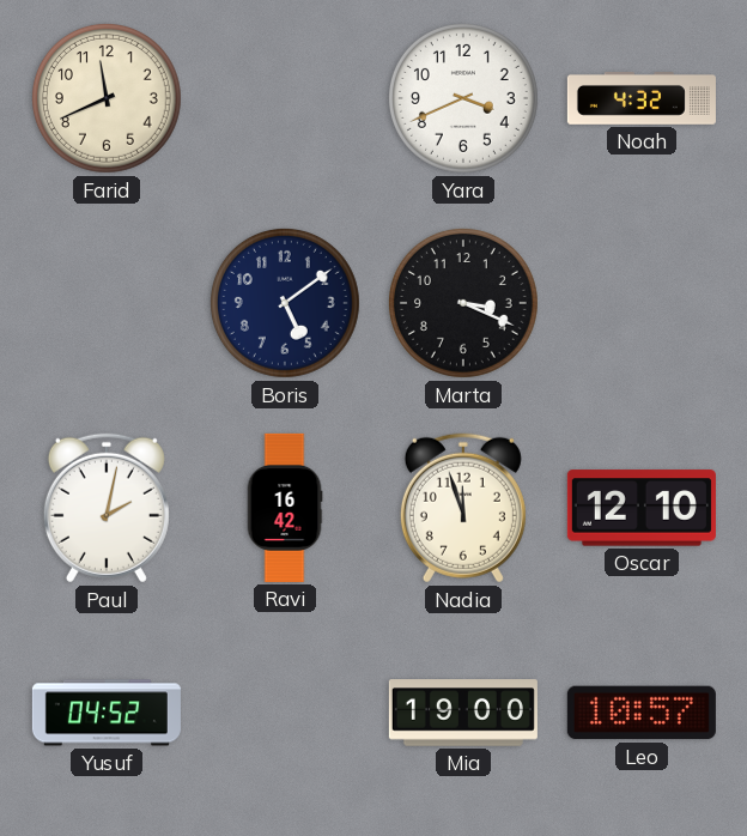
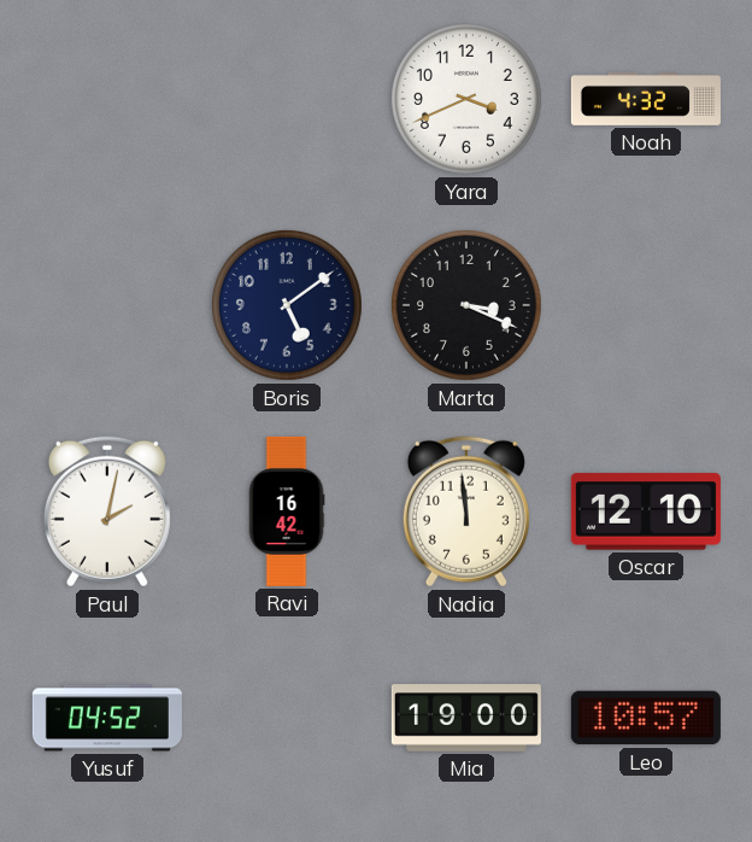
Farid: 11:41 -> none (107, 98)
Nadia: 11:57 -> 11:59 (466, 511)
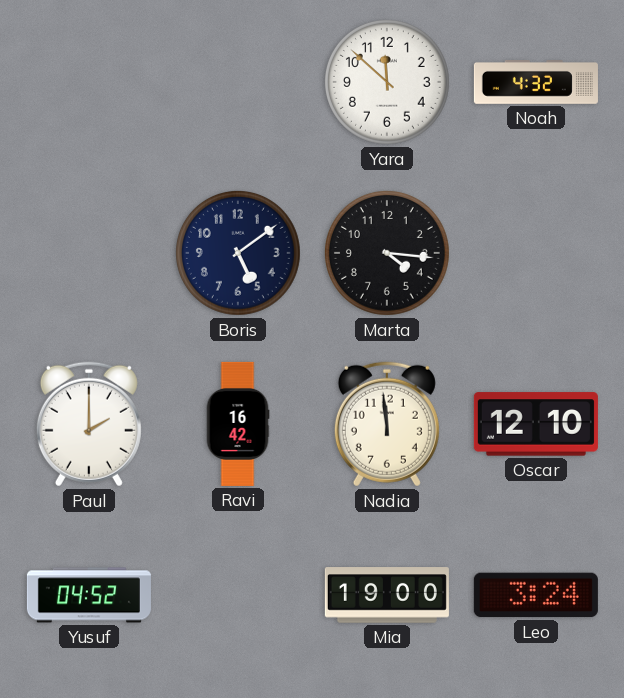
Yara: 3:41 -> 11:52 (387, 82)
Marta: 3:19 -> 4:16 (387, 253)
Paul: 2:02 -> 2:00 (89, 424)
Leo: 10:57 -> 3:24 (536, 595)
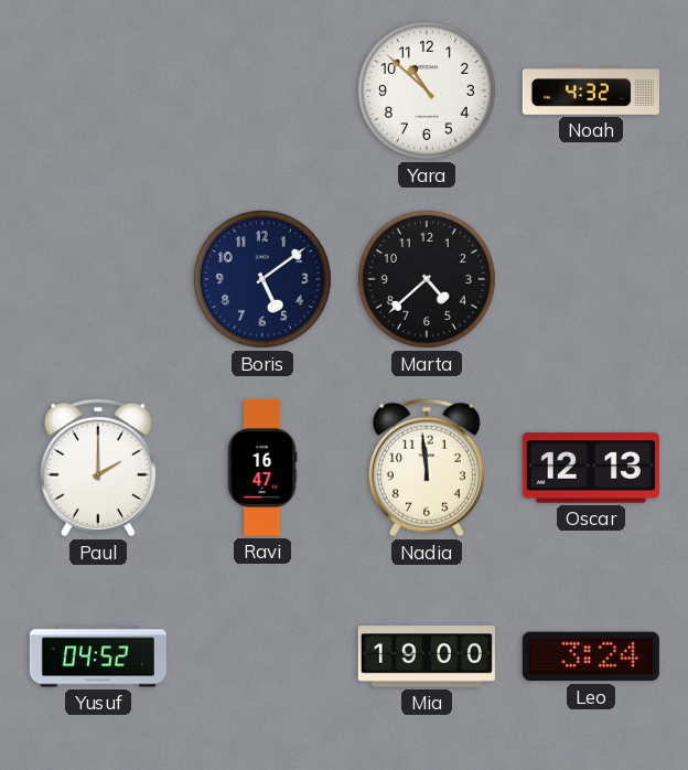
Yara: 11:52 -> 10:52 (427, 90)
Marta: 4:16 -> 4:38 (427, 279)
Ravi: 16:42 -> 16:47 (262, 468)
Oscar: 12:10 -> 12:13 (591, 468)
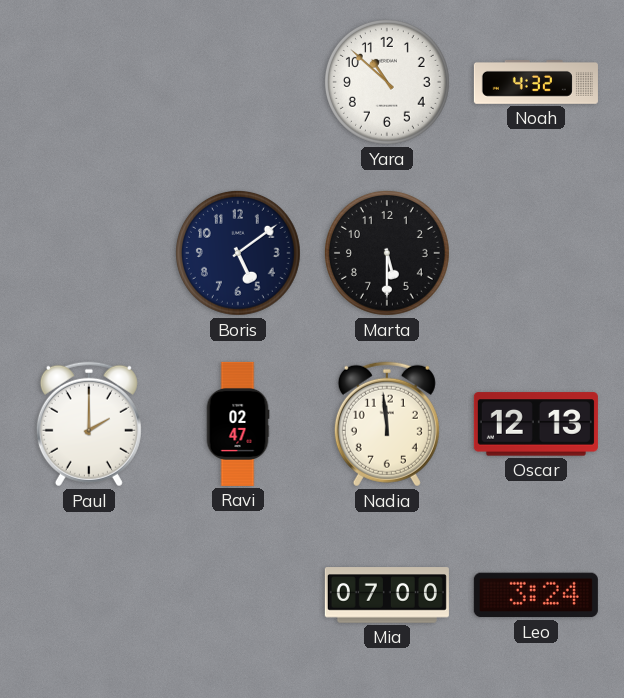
Marta: 4:38 -> 5:30 (387, 253)
Ravi: 16:47 -> 02:47 (238, 424)
Yusuf: 04:52 -> none (98, 656)
Mia: 19:00 -> 07:00 (387, 595)
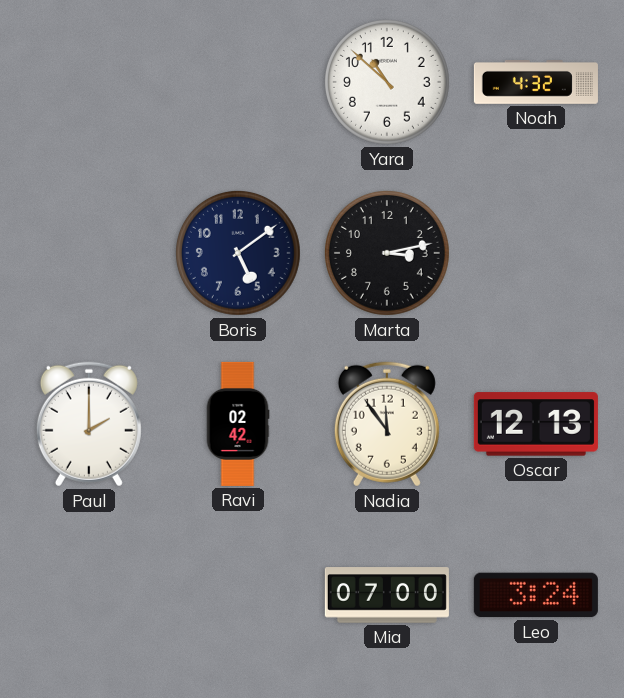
Marta: 5:30 -> 3:13 (387, 253)
Ravi: 02:47 -> 02:42 (238, 424)
Nadia: 11:59 -> 11:54 (387, 424)
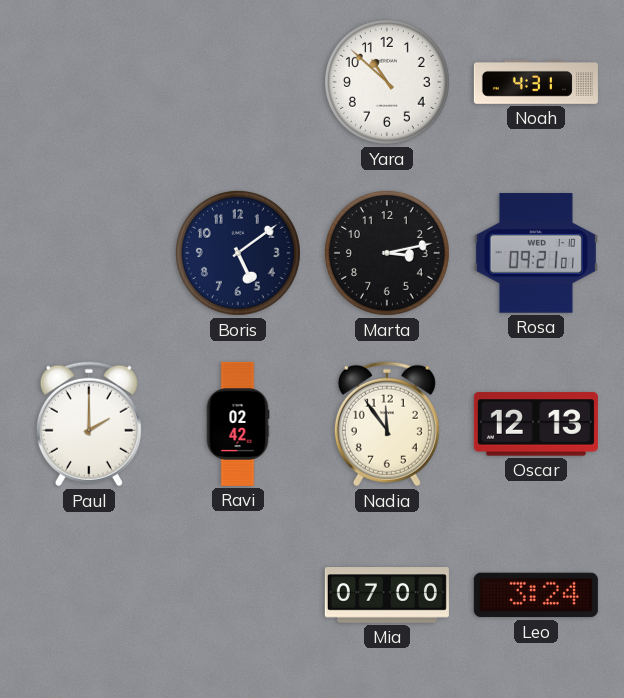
Noah: 4:32 -> 4:31 (536, 83)
Rosa: none -> 09:21 (536, 253)
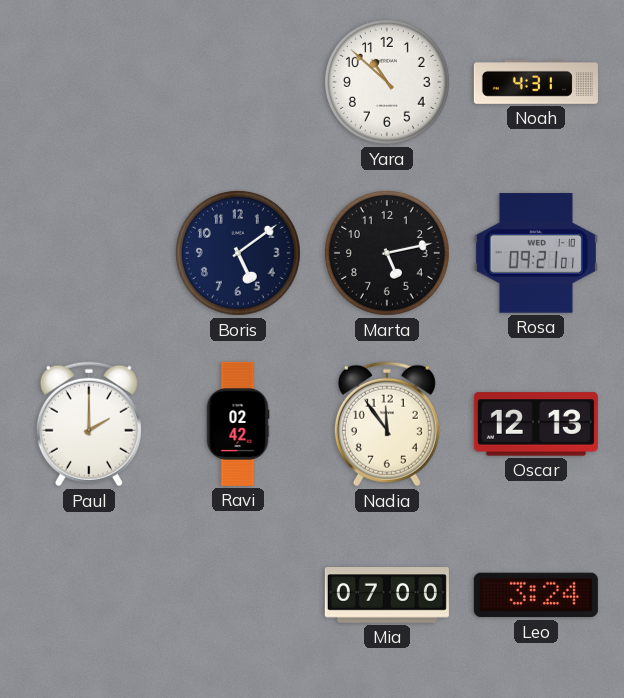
Marta: 3:13 -> 5:13 (387, 253)
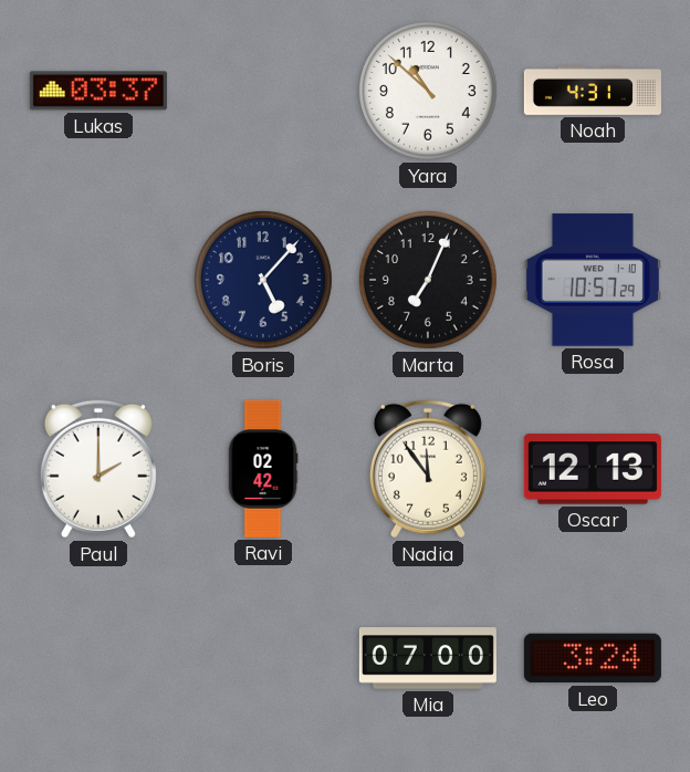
Lukas: none -> 03:37 (98, 91)
Boris: 5:09 -> 5:07 (263, 280)
Marta: 5:13 -> 7:04 (428, 280)
Rosa: 09:21 -> 10:57 (593, 280)
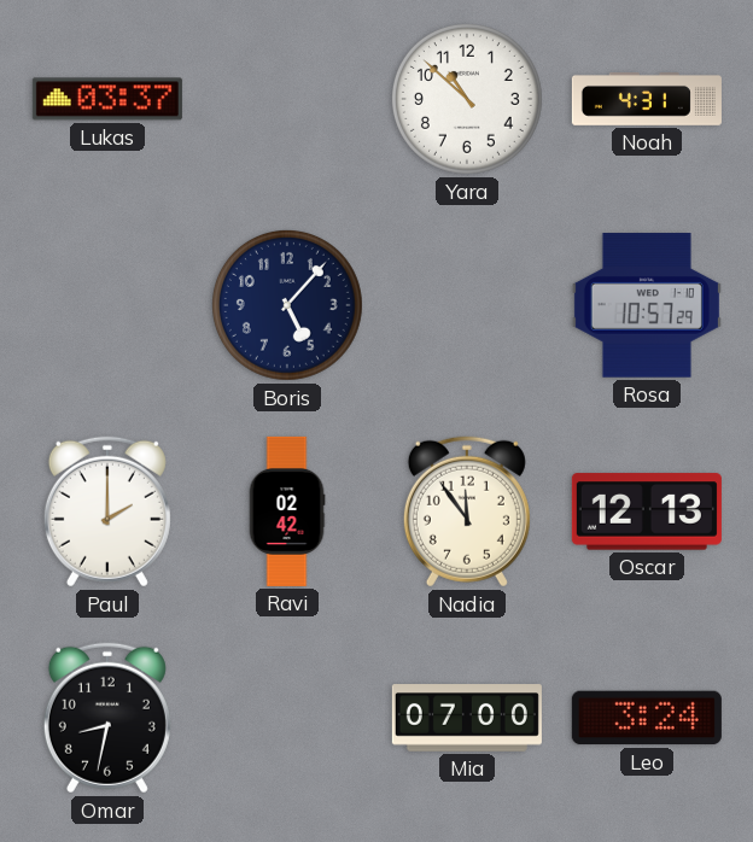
Marta: 7:04 -> none (428, 280)
Omar: none -> 8:32 (107, 718)
